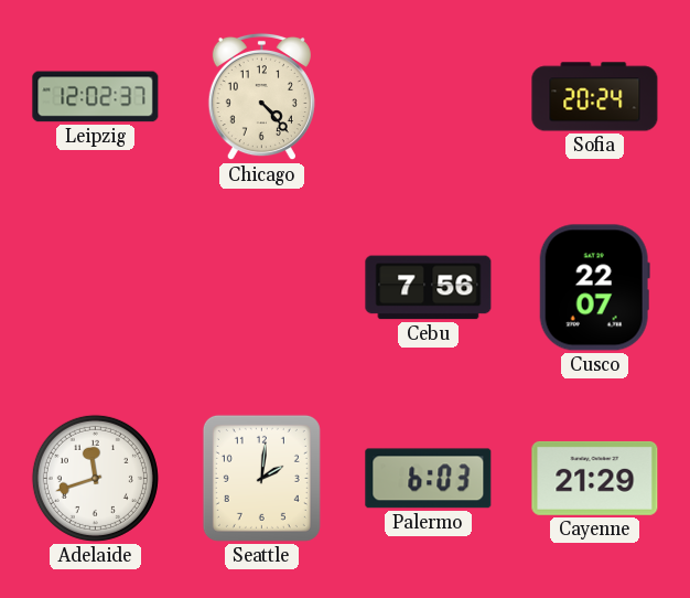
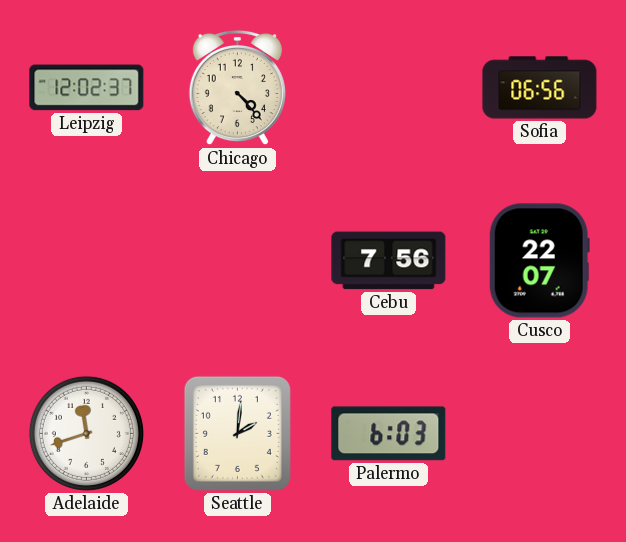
Sofia: 20:24 -> 06:56 (540, 88)
Cayenne: 21:29 -> none (595, 478)
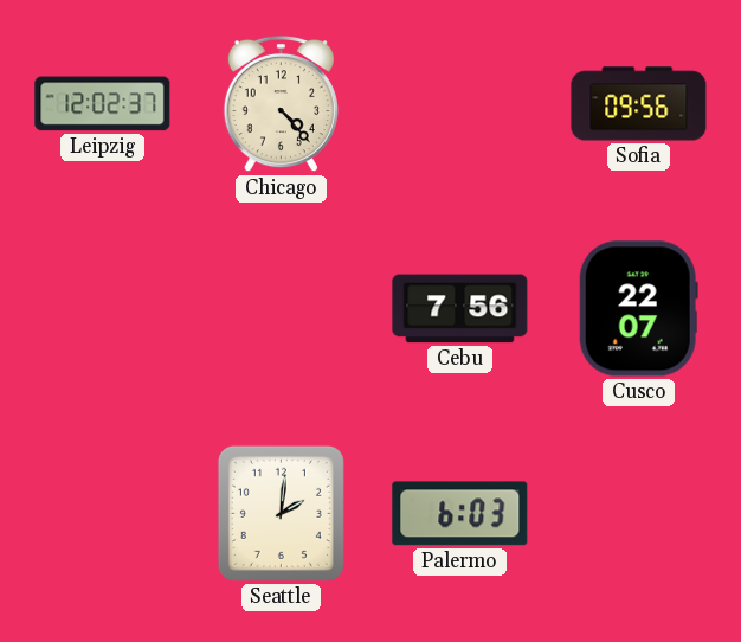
Sofia: 06:56 -> 09:56 (639, 104)
Adelaide: 11:42 -> none (86, 433)
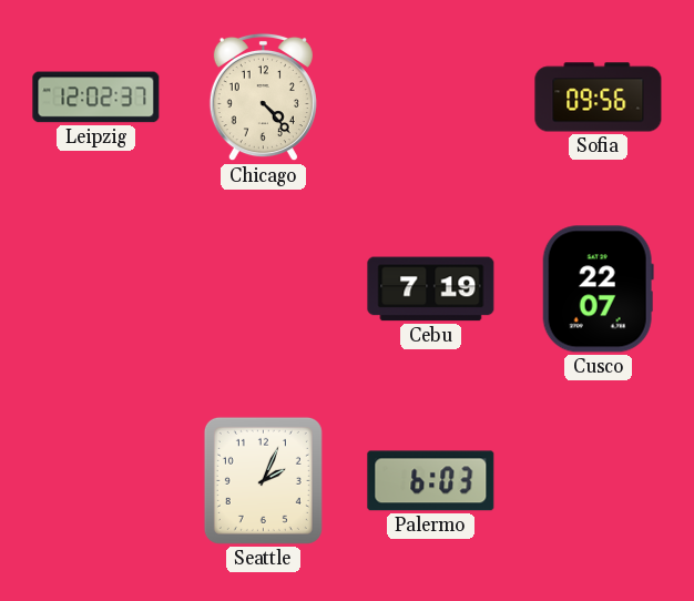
Cebu: 7:56 -> 7:19 (431, 289)
Seattle: 2:01 -> 2:04 (263, 480)
